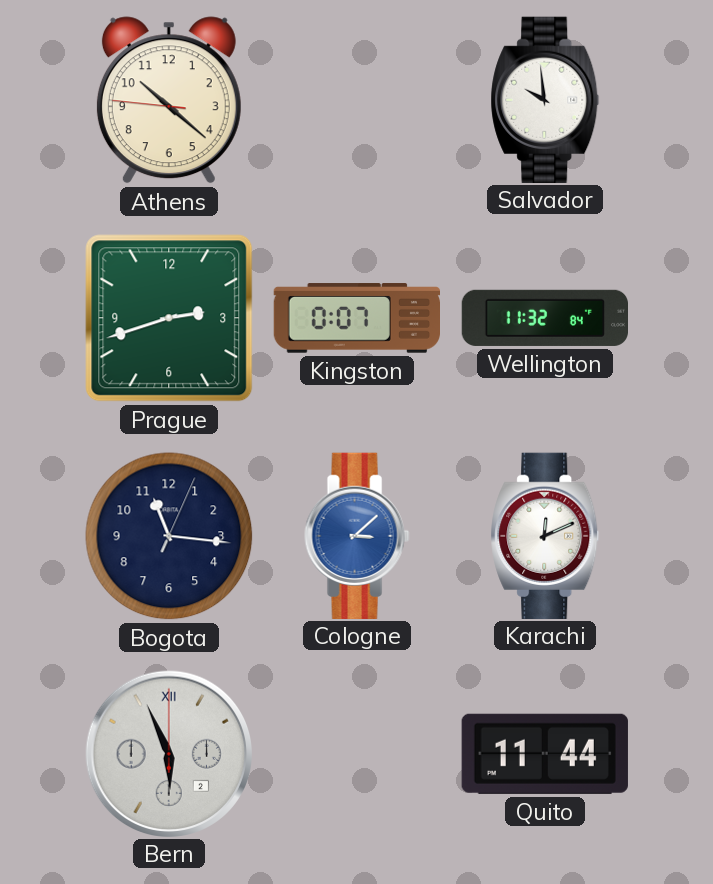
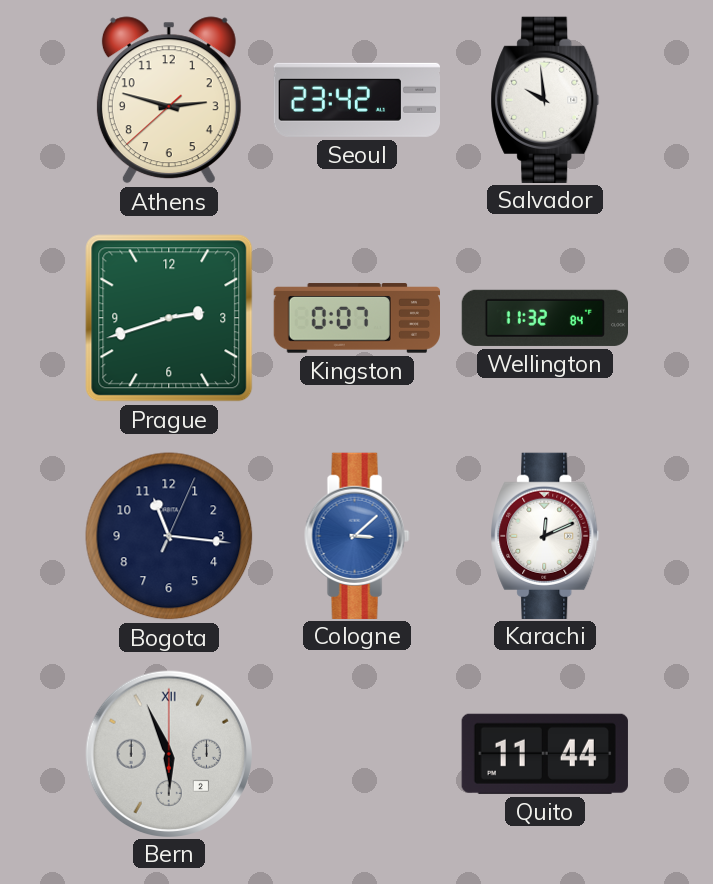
Athens: 10:21 -> 2:47 (169, 100)
Seoul: none -> 23:42 (356, 100)
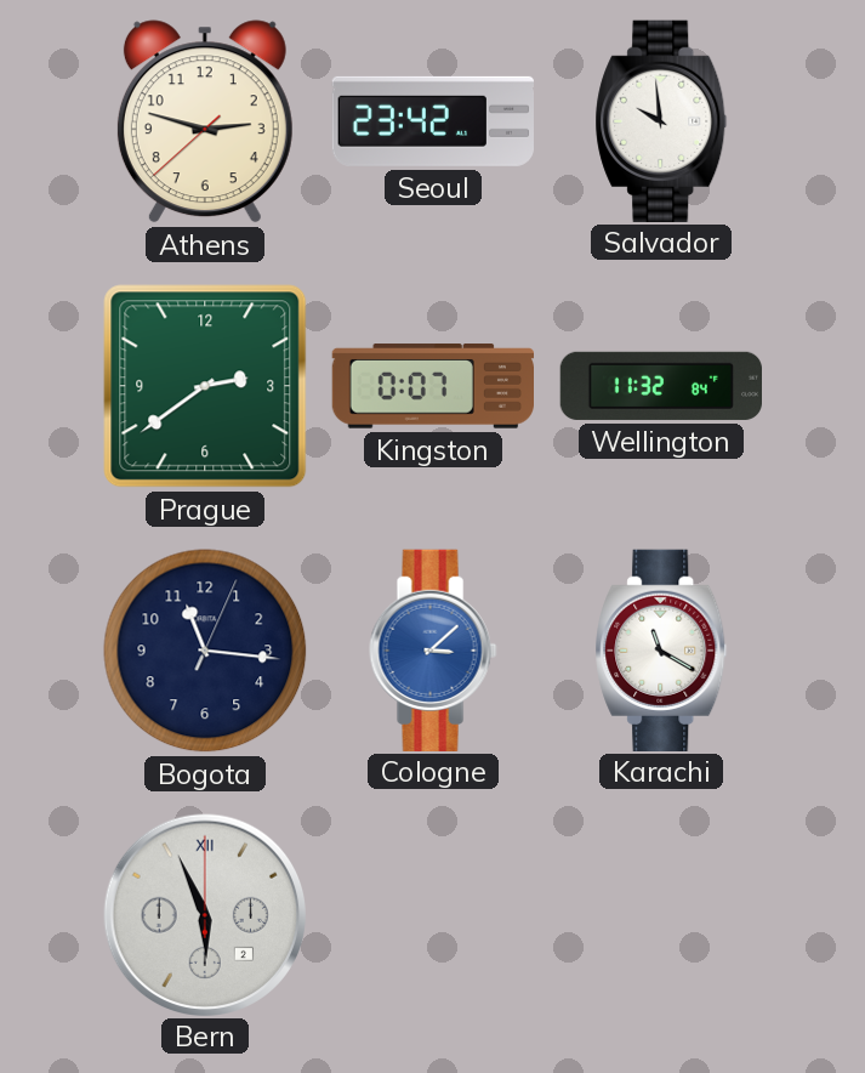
Prague: 2:42 -> 2:39 (205, 386)
Karachi: 12:11 -> 11:20 (661, 649)
Quito: 11:44 -> none (545, 754)
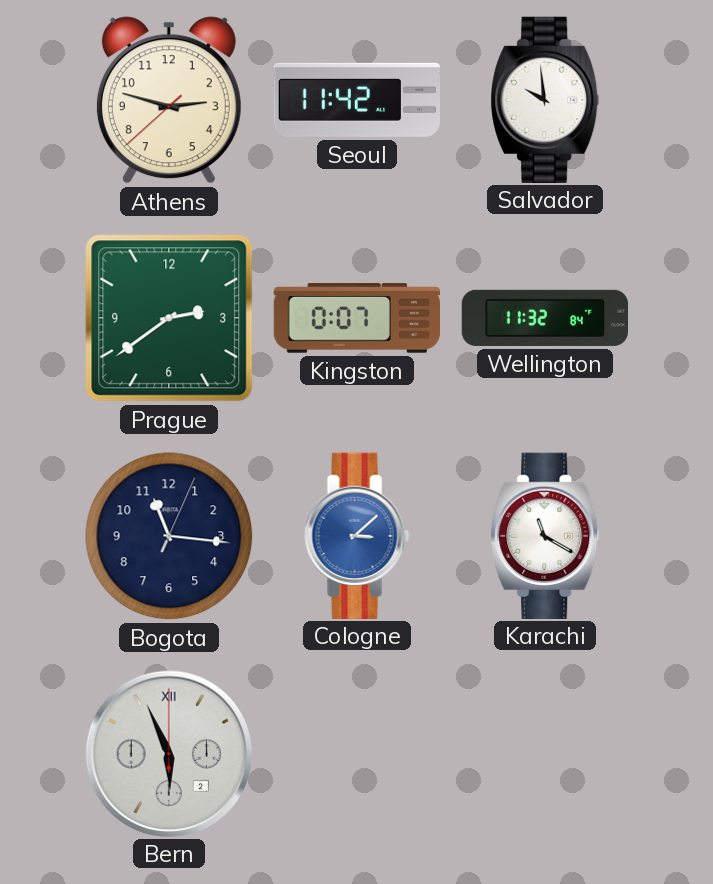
Seoul: 23:42 -> 11:42 (356, 100)
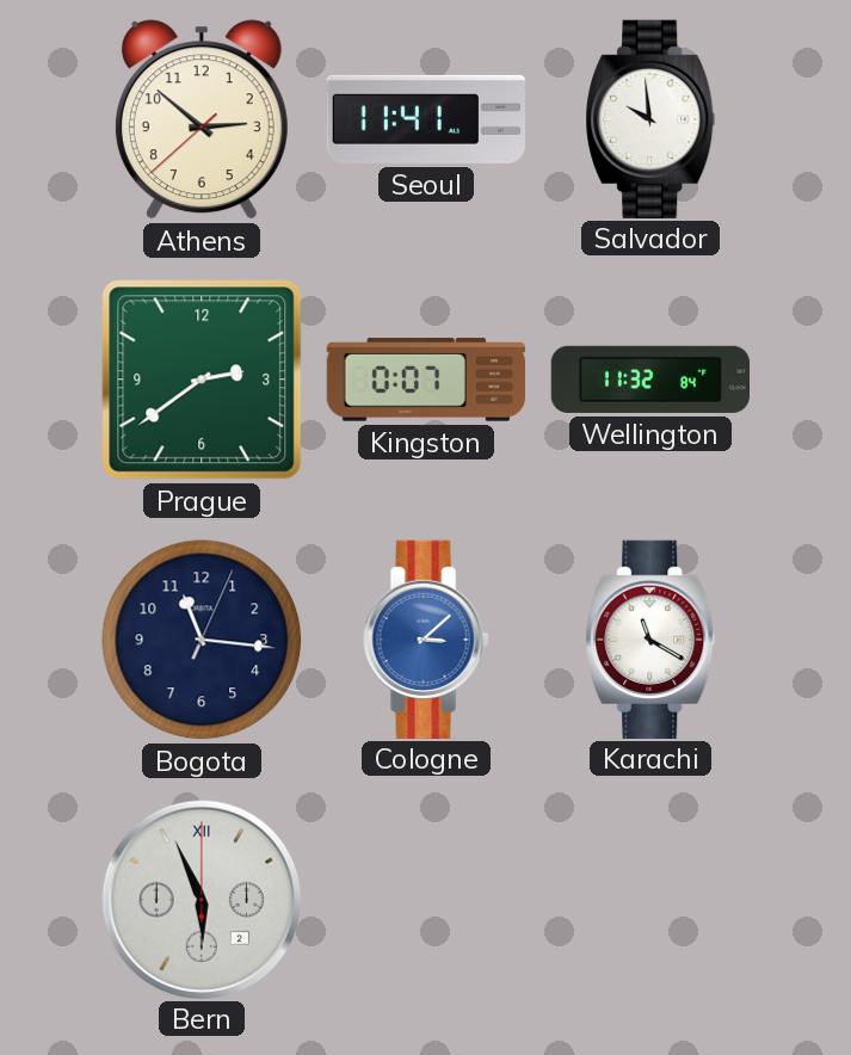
Athens: 2:47 -> 2:51 (202, 119)
Seoul: 11:42 -> 11:41 (425, 119)
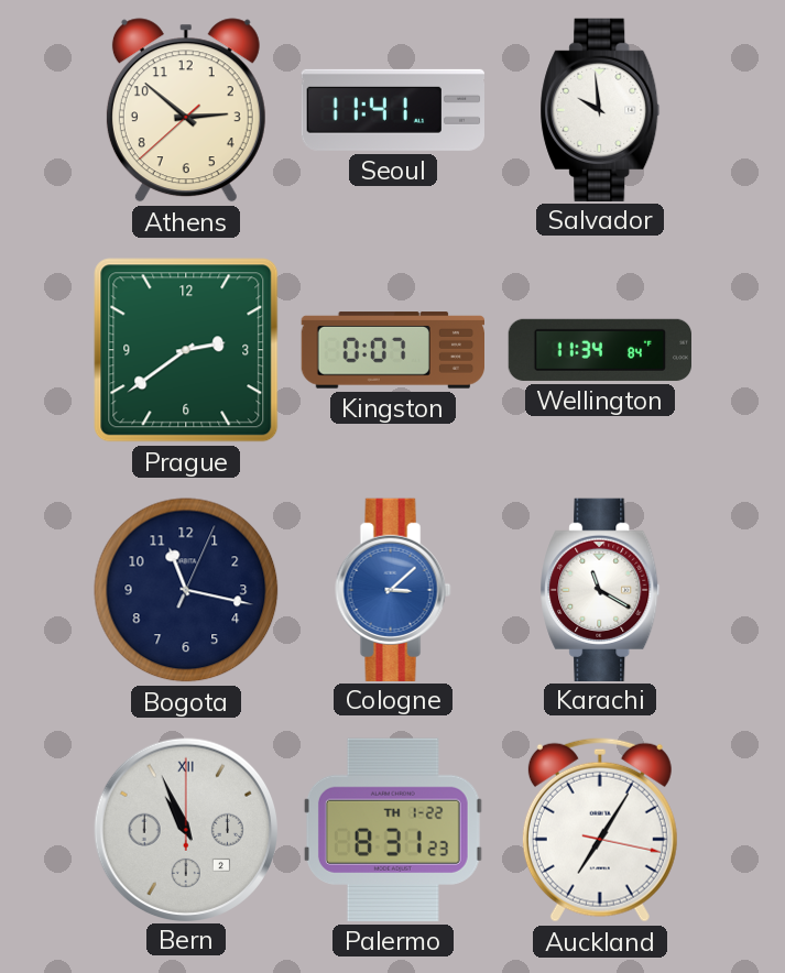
Wellington: 11:32 -> 11:34 (599, 350)
Bogota: 11:16 -> 11:17 (186, 590)
Bern: 5:56 -> 10:56 (185, 829)
Palermo: none -> 8:31 (393, 830)
Auckland: none -> 7:05 (600, 830)
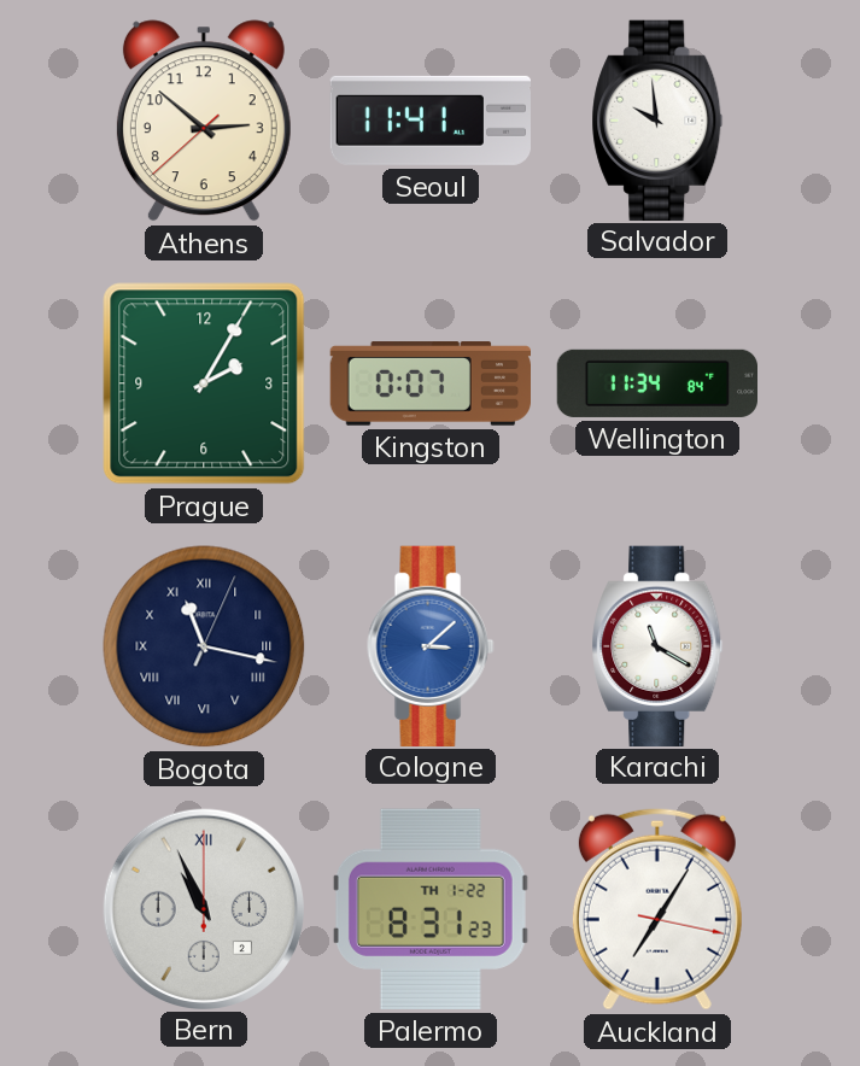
Prague: 2:39 -> 2:05 (204, 383)
Bogota numerals: Arabic -> Roman (204, 646)
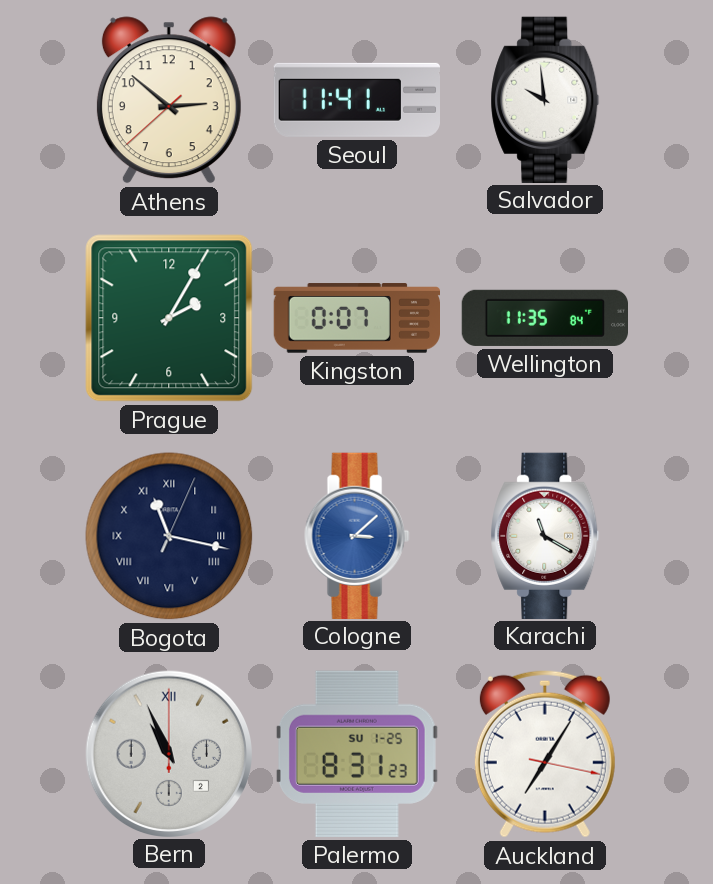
Wellington: 11:34 -> 11:35 (544, 318)
Palermo date: TH 1-22 -> SU 1-25 (357, 754)
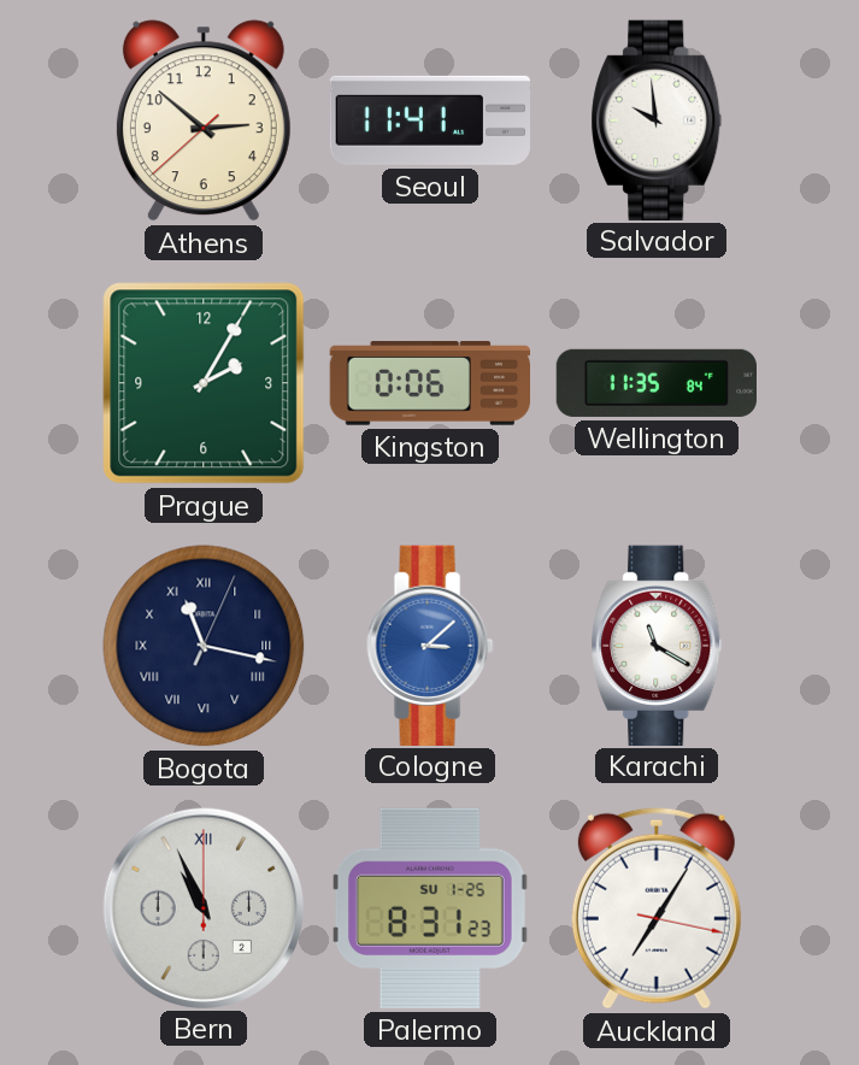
Kingston: 0:07 -> 0:06 (429, 383)
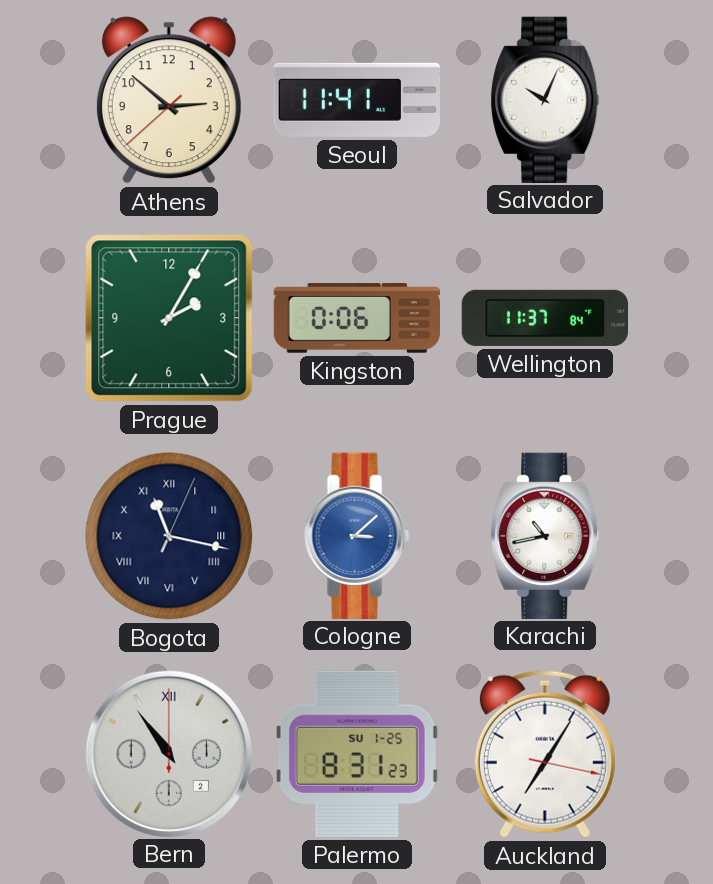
Salvador: 9:59 -> 10:04 (545, 99)
Wellington: 11:35 -> 11:37 (544, 318)
Karachi: 11:20 -> 10:43 (545, 535)
Bern: 10:56 -> 10:54 (168, 753)
